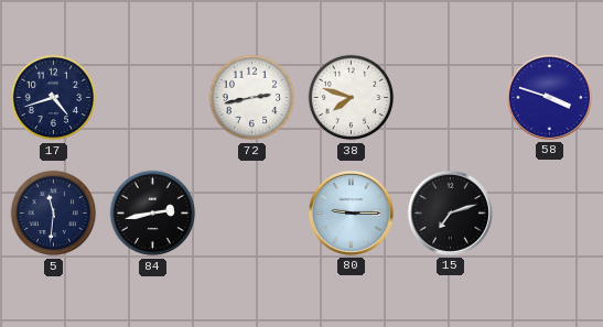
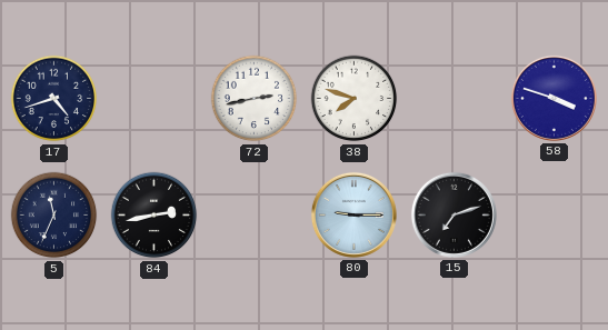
5: 11:31 -> 11:34 (54, 216)
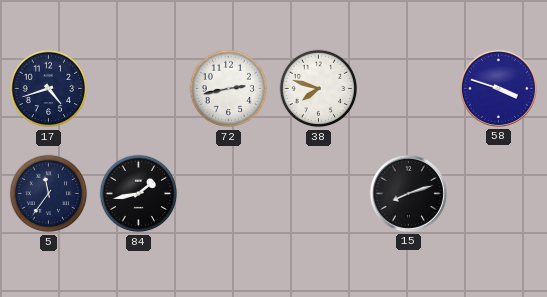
5: 11:34 -> 11:36 (49, 194)
84: 2:43 -> 1:43 (139, 194)
80: 9:15 -> none (353, 214)
15: 7:12 -> 8:12 (408, 193)
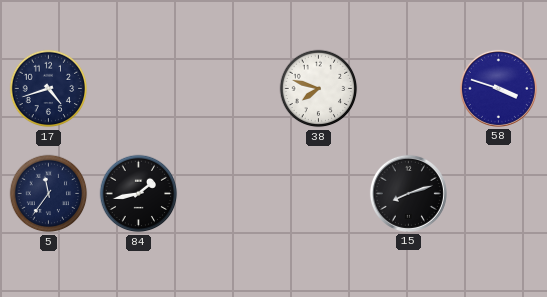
72: 2:43 -> none (229, 89)
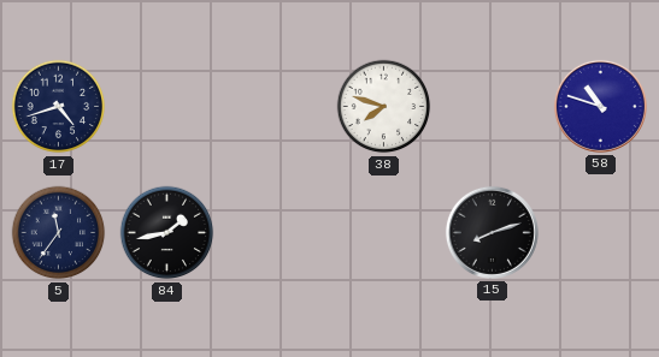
58: 3:48 -> 10:48 (600, 106)
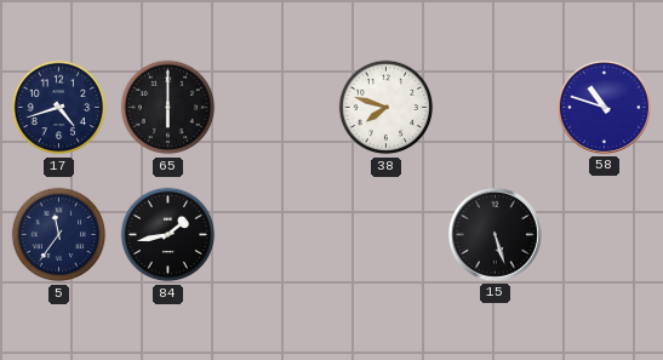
65: none -> 6:00 (168, 108)
15: 8:12 -> 5:27 (495, 234)
